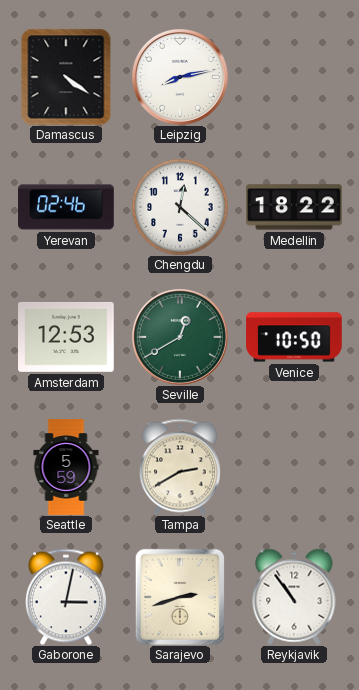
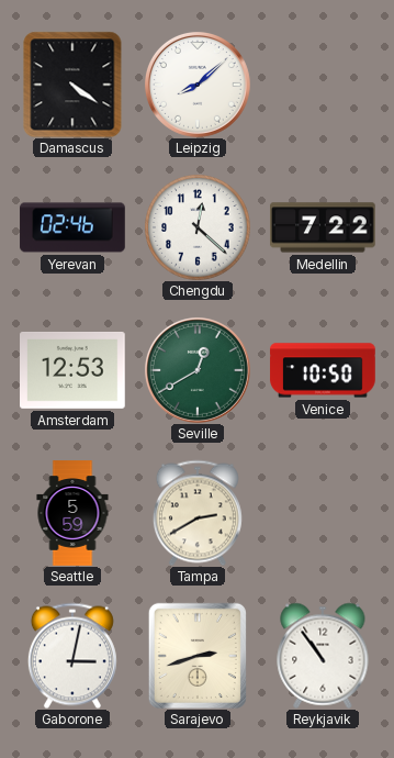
Leipzig: 8:13 -> 8:08 (198, 85)
Medellin: 18:22 -> 7:22 (323, 227)
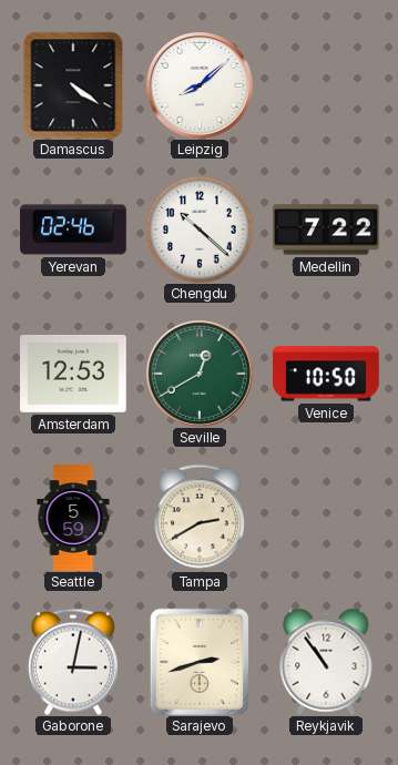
Chengdu: 12:22 -> 10:22 (200, 229)
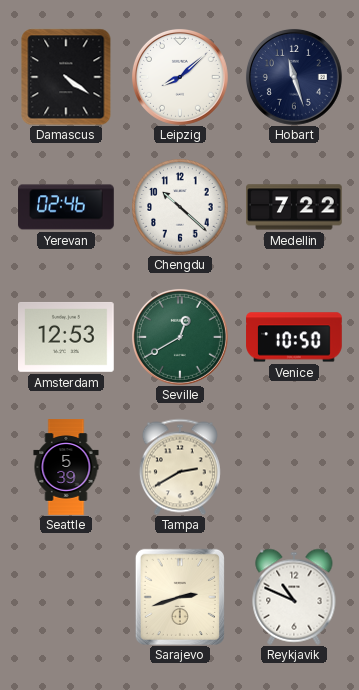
Hobart: none -> 11:27 (294, 77)
Seattle: 5:59 -> 5:39 (66, 467)
Gaborone: 3:02 -> none (73, 662)
Reykjavik: 10:54 -> 10:49 (294, 597)
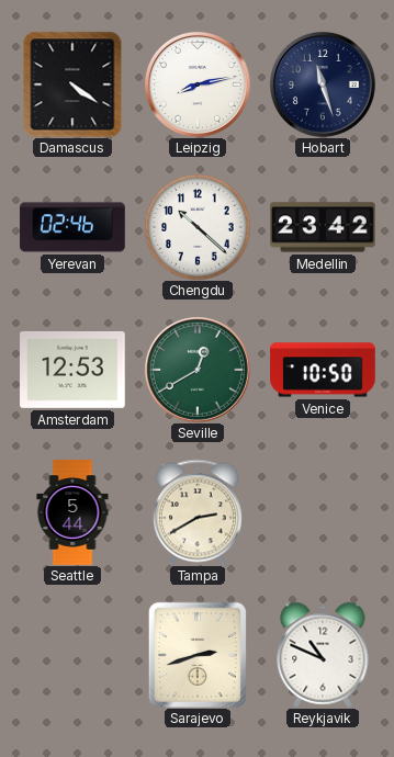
Leipzig: 8:08 -> 8:13 (198, 84)
Medellin: 7:22 -> 23:42 (323, 227)
Seattle: 5:39 -> 5:44 (72, 512)
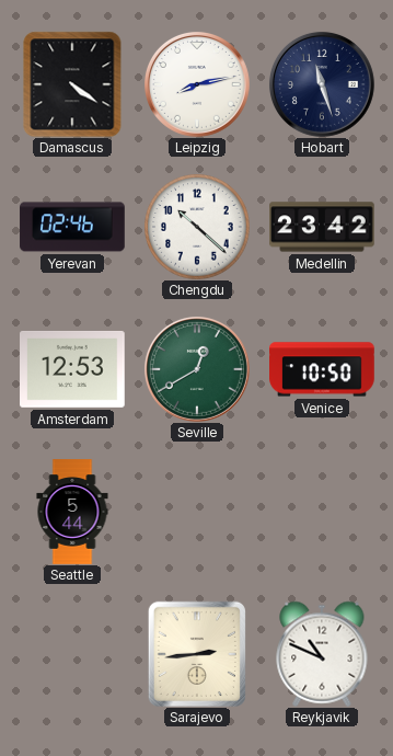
Tampa: 2:40 -> none (198, 512)
Sarajevo: 2:42 -> 2:44 (197, 654)
